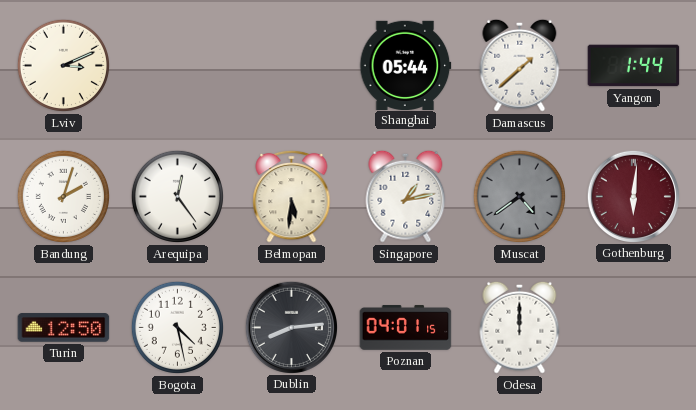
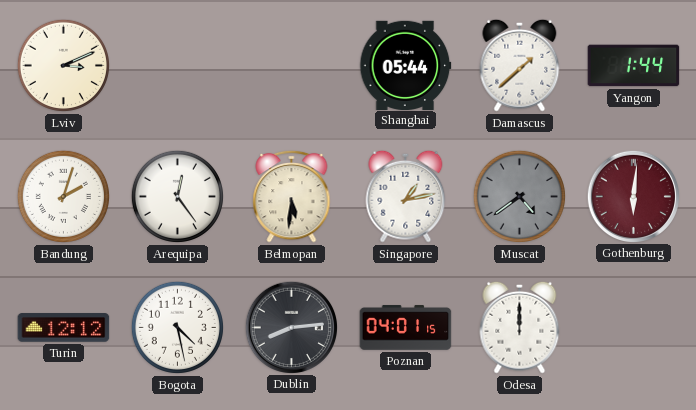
Turin: 12:50 -> 12:12 (64, 328)
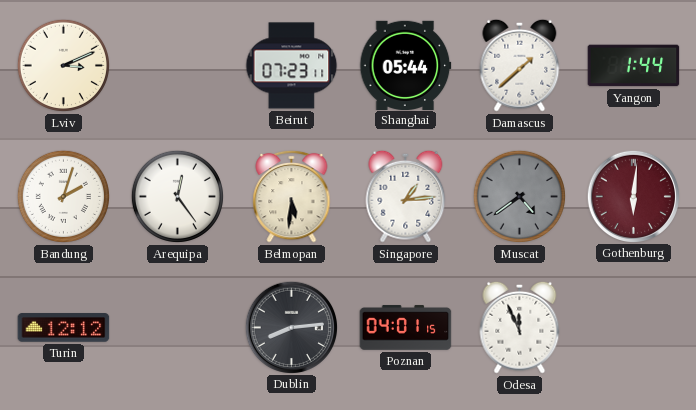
Beirut: none -> 07:23 (292, 66)
Singapore: 1:13 -> 1:14 (406, 196)
Bogota: 4:28 -> none (177, 327)
Odesa: 12:00 -> 11:56 (520, 327)
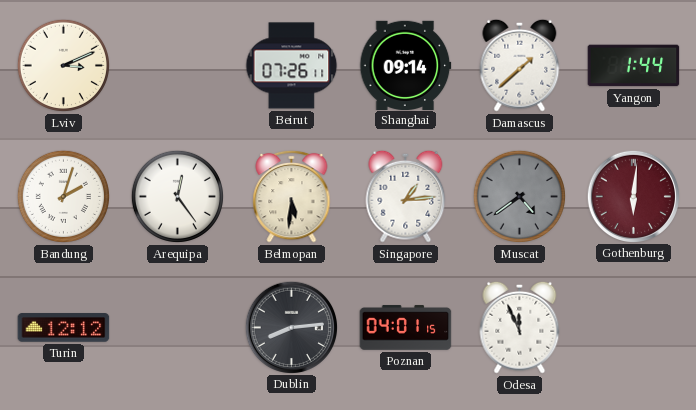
Beirut: 07:23 -> 07:26 (292, 66)
Shanghai: 05:44 -> 09:14 (406, 65)
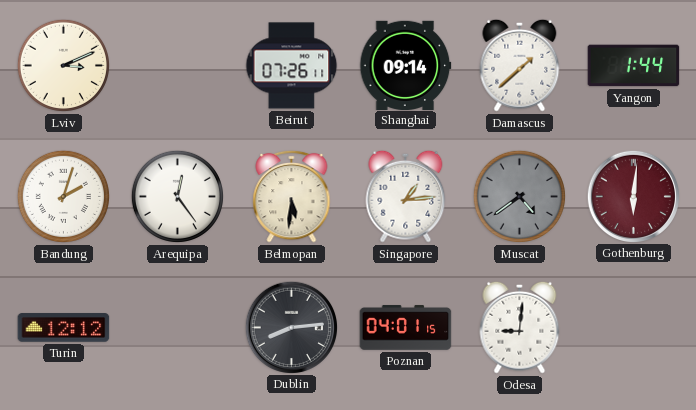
Odesa: 11:56 -> 9:01 (520, 327)
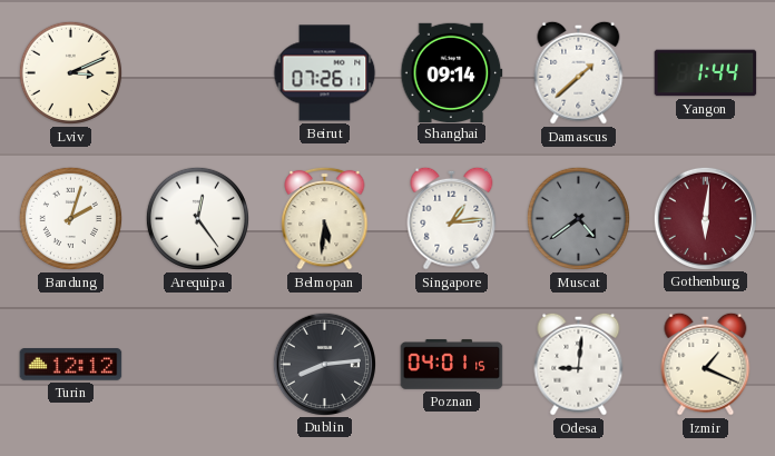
Izmir: none -> 1:19 (706, 364)
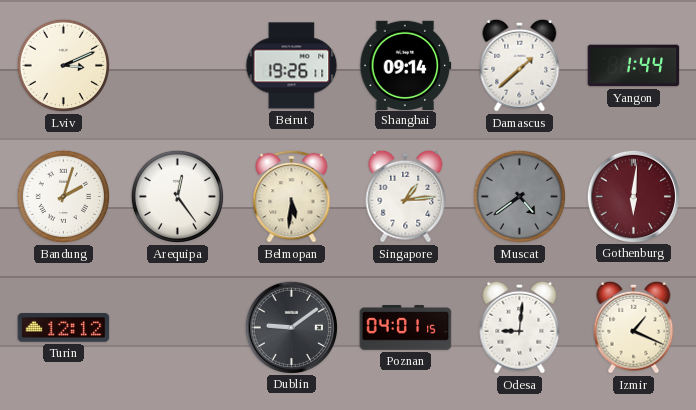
Beirut: 07:26 -> 19:26 (292, 66)
Dublin: 8:14 -> 9:09 (291, 327)
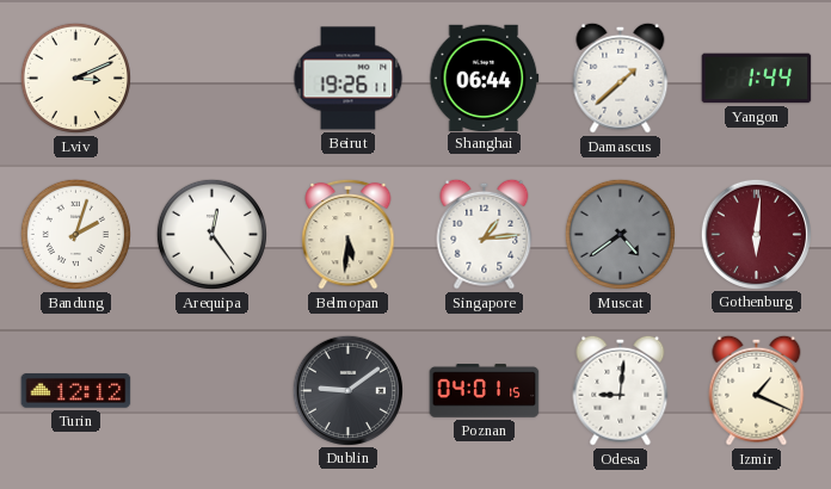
Shanghai: 09:14 -> 06:44 (485, 78)
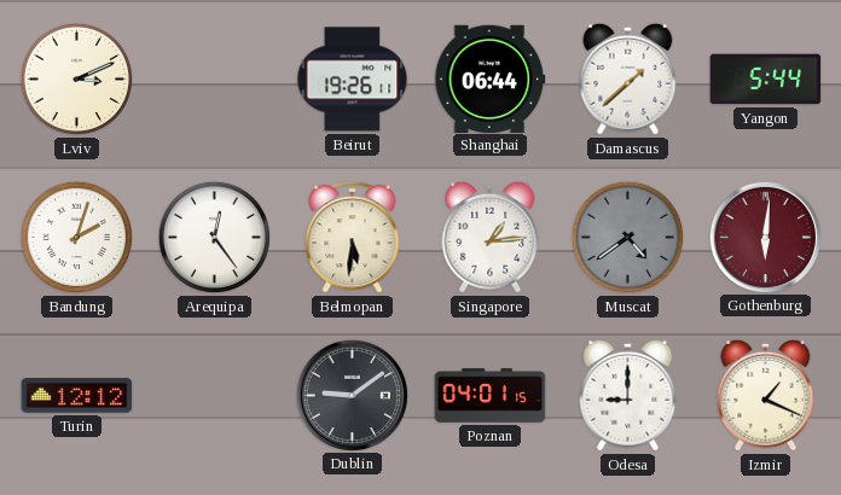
Yangon: 1:44 -> 5:44 (766, 80)
Odesa: 9:01 -> 9:00 (628, 395)
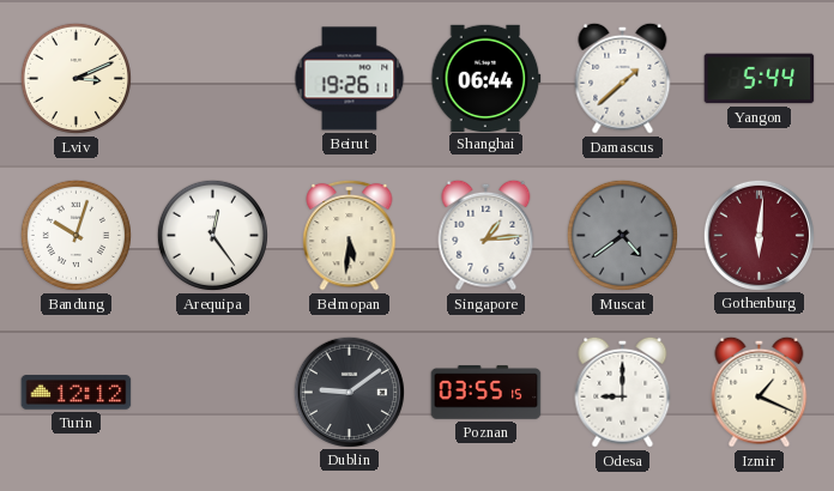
Bandung: 2:03 -> 10:03 (75, 235)
Poznan: 04:01 -> 03:55 (486, 393)
